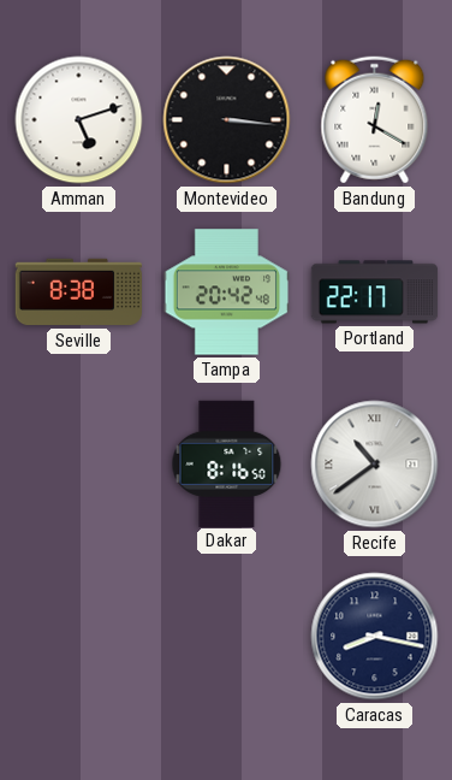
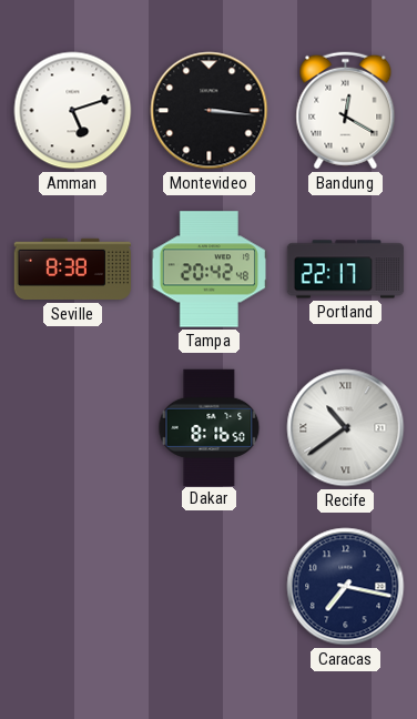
Caracas: 8:17 -> 7:17 (346, 587)
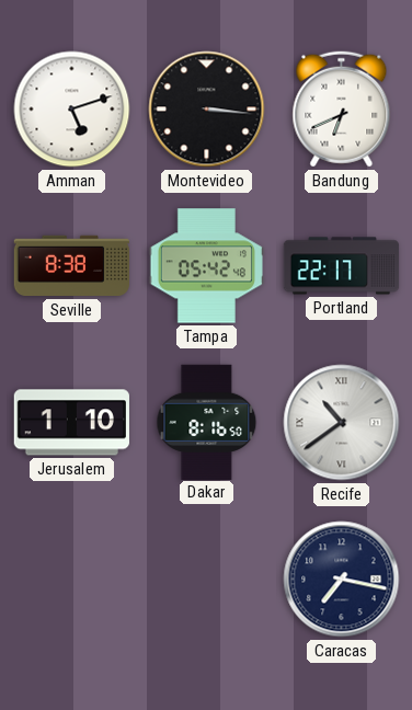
Bandung: 12:20 -> 6:41 (342, 110)
Tampa: 20:42 -> 05:42 (206, 266)
Jerusalem: none -> 1:10 (71, 423)
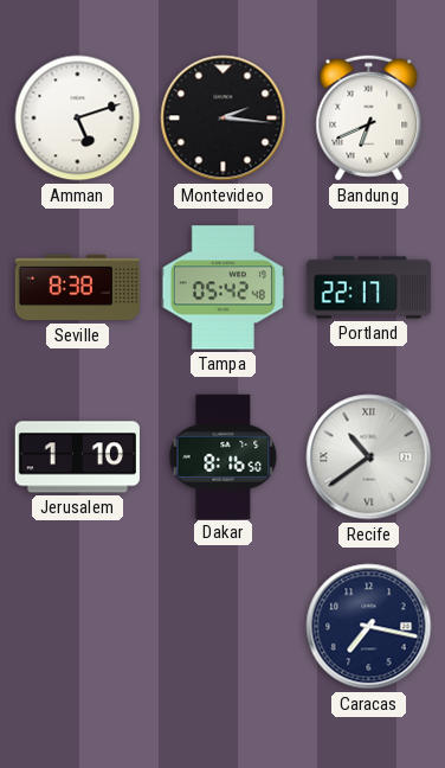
Montevideo: 3:16 -> 2:16 (224, 119)
